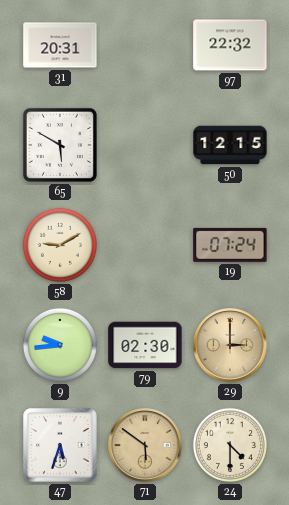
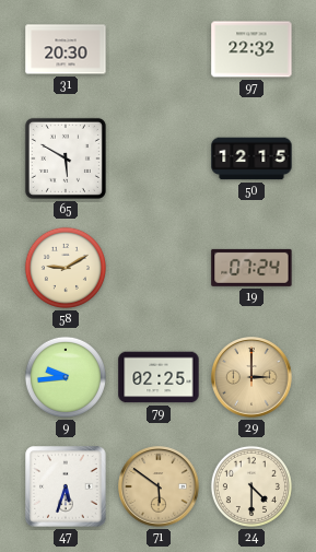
31: 20:31 -> 20:30 (66, 49)
79: 02:30 -> 02:25 (159, 377)
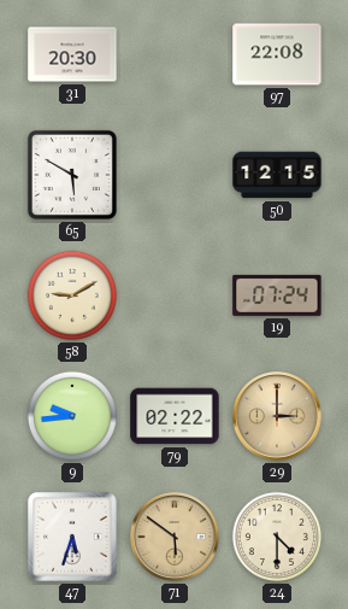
97: 22:32 -> 22:08 (277, 54)
79: 02:25 -> 02:22 (175, 416)
